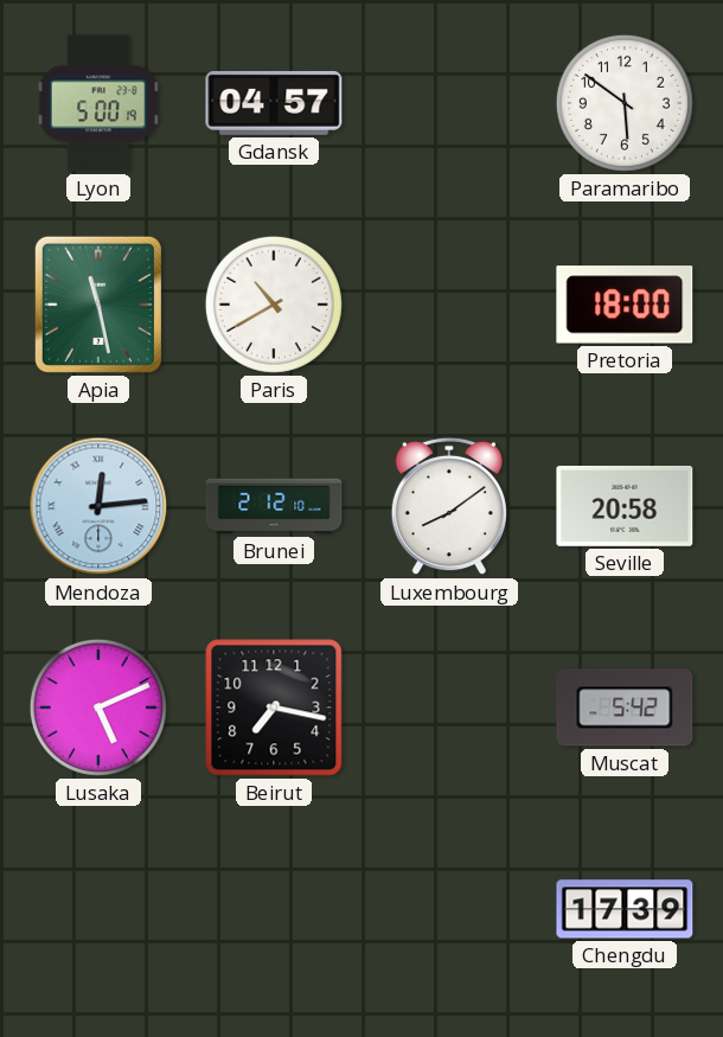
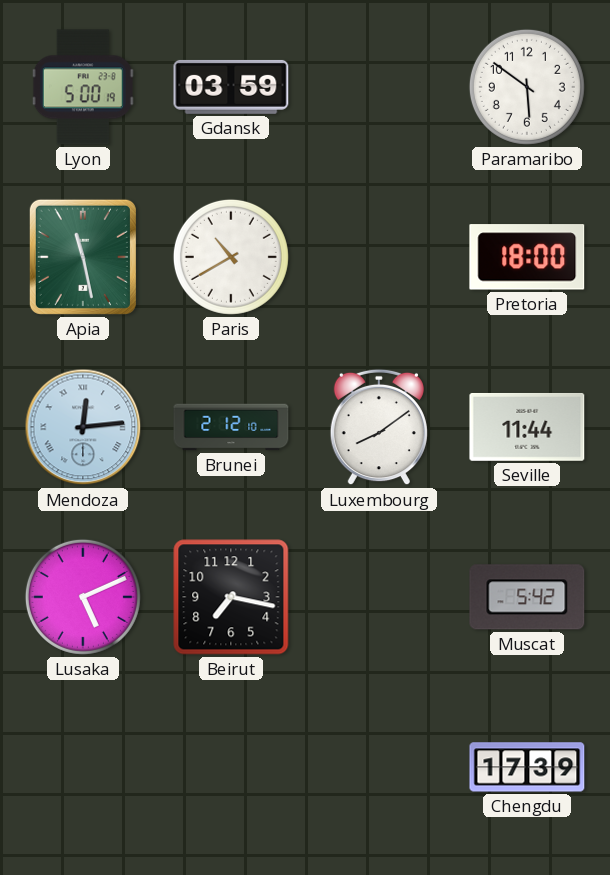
Gdansk: 04:57 -> 03:59 (231, 87)
Seville: 20:58 -> 11:44 (527, 427)
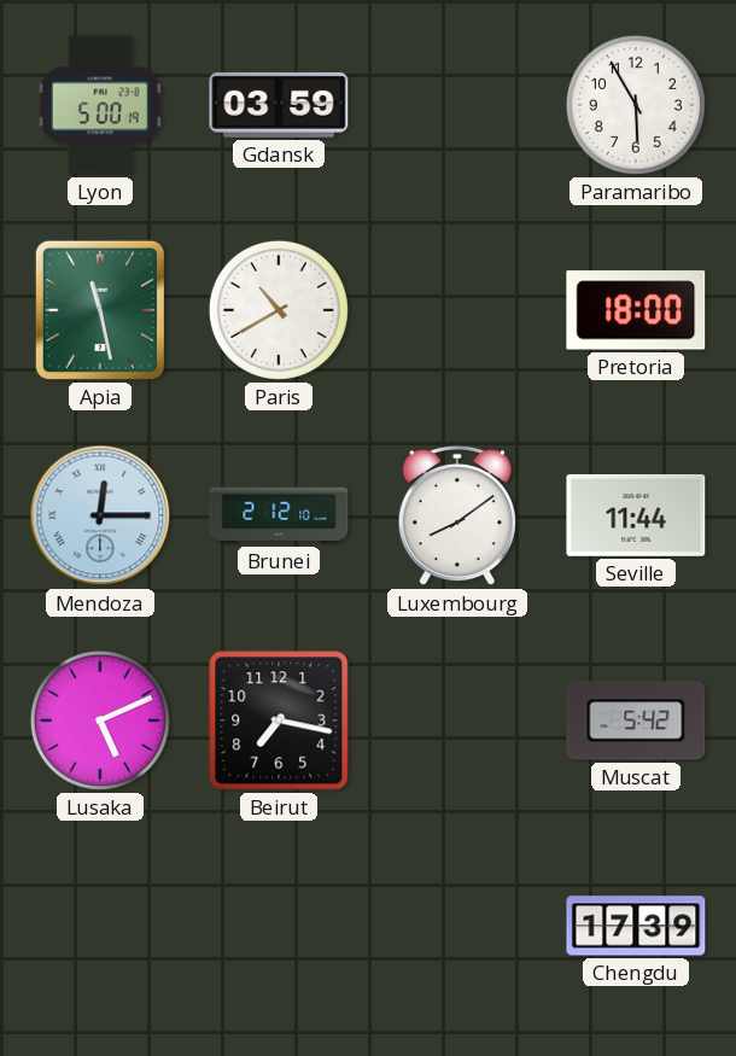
Paramaribo: 5:51 -> 5:55 (636, 105)
Mendoza: 12:14 -> 12:15 (100, 515)
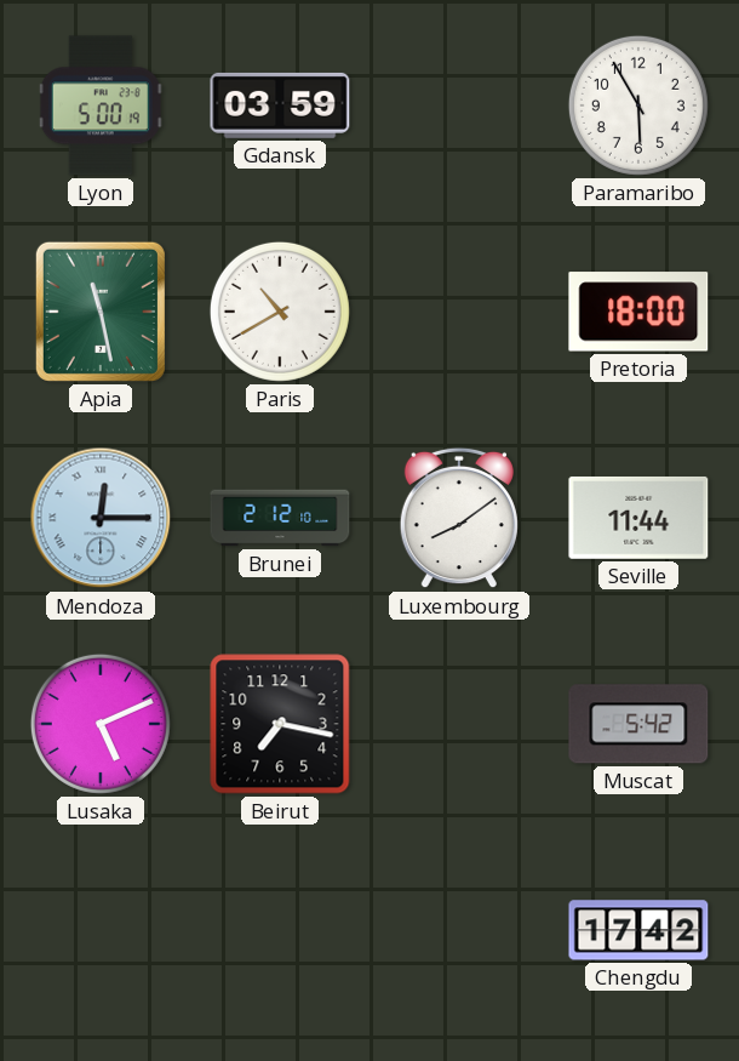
Chengdu: 17:39 -> 17:42 (638, 930)
